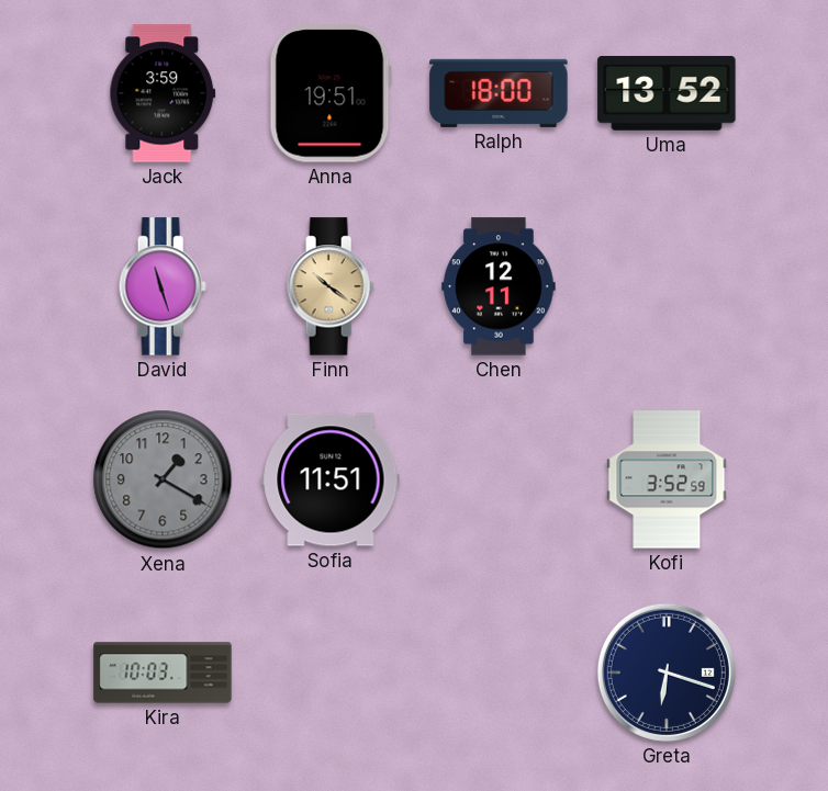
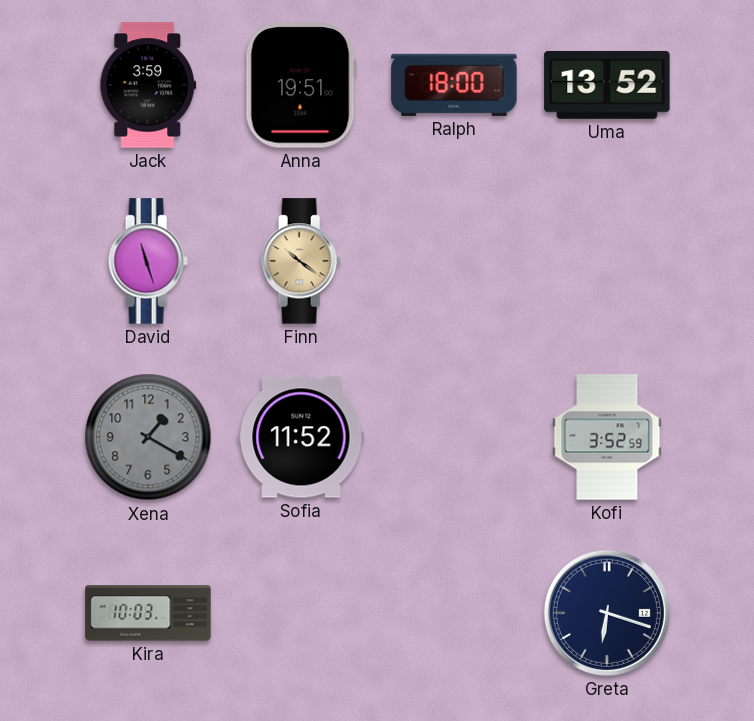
Chen: 12:11 -> none (499, 286)
Sofia: 11:51 -> 11:52 (301, 437)
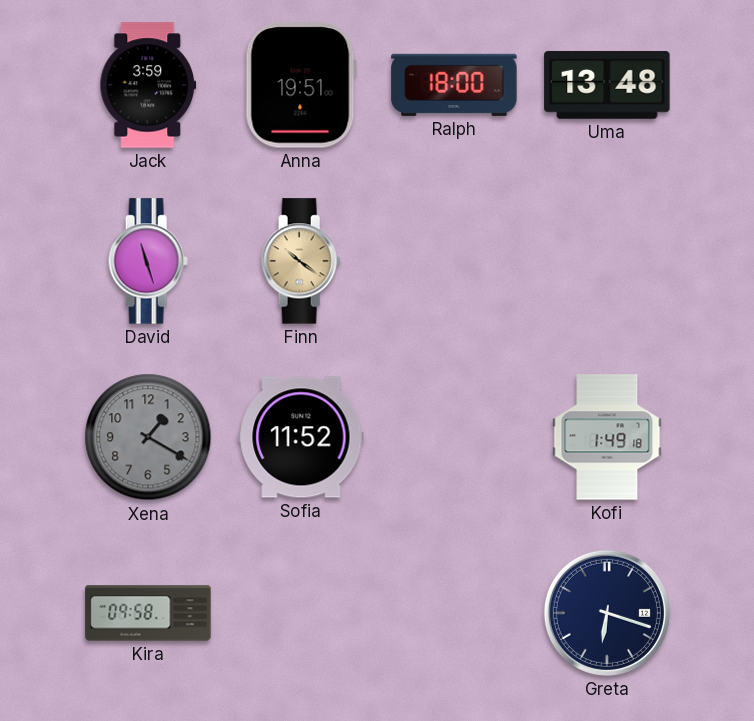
Uma: 13:52 -> 13:48 (607, 85)
Kofi: 3:52 -> 1:49 (607, 437)
Kira: 10:03 -> 09:58 (148, 613)
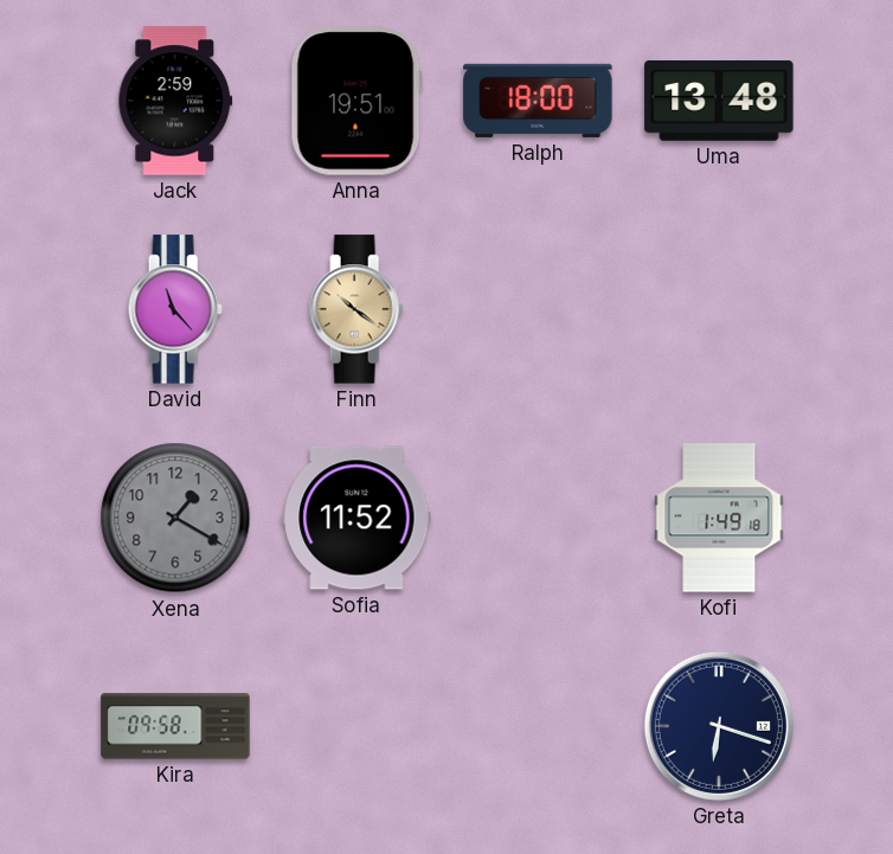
Jack: 3:59 -> 2:59 (175, 101)
David: 11:27 -> 11:23 (175, 309)
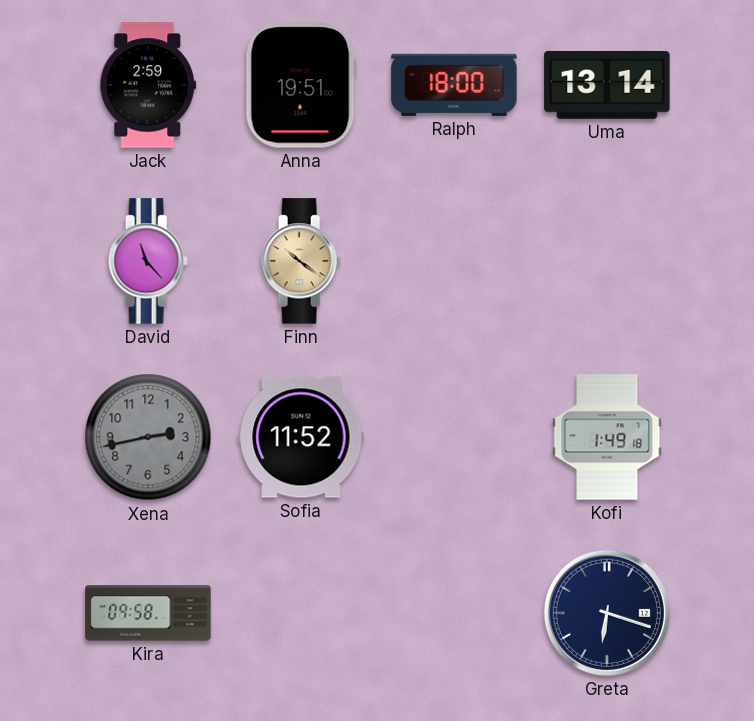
Uma: 13:48 -> 13:14 (607, 85)
Xena: 1:20 -> 2:43 (148, 437)
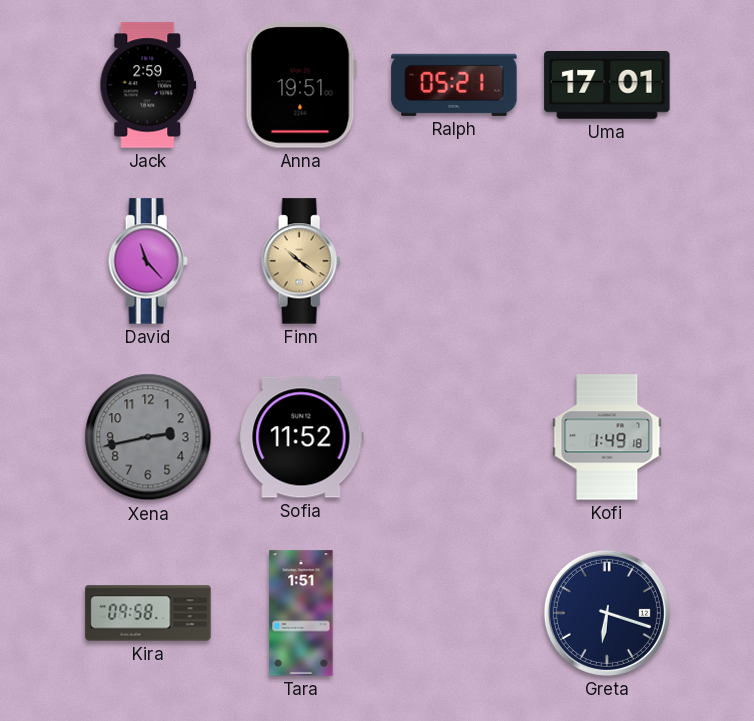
Ralph: 18:00 -> 05:21 (454, 85)
Uma: 13:14 -> 17:01 (607, 85)
Tara: none -> 1:51 (301, 613)
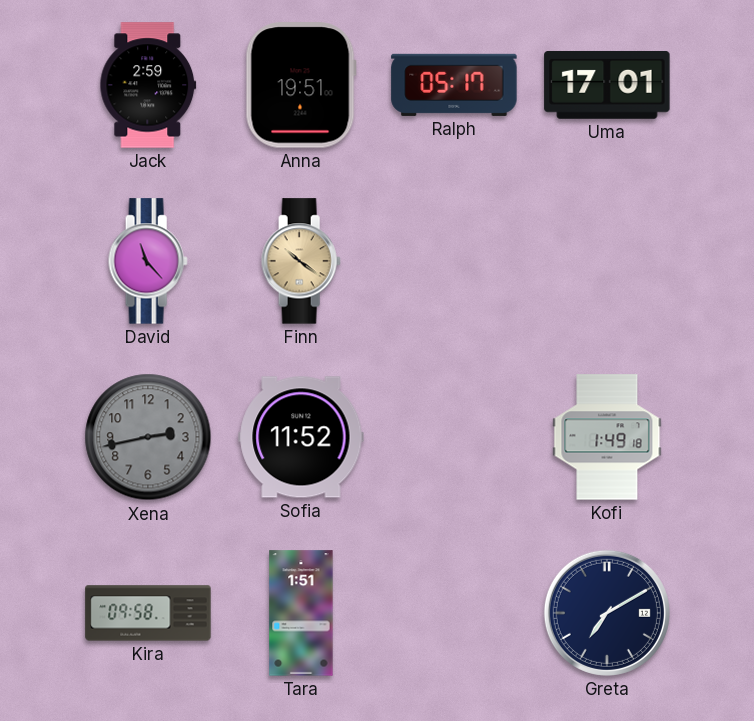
Ralph: 05:21 -> 05:17 (454, 85)
Greta: 6:18 -> 7:10 (607, 613)
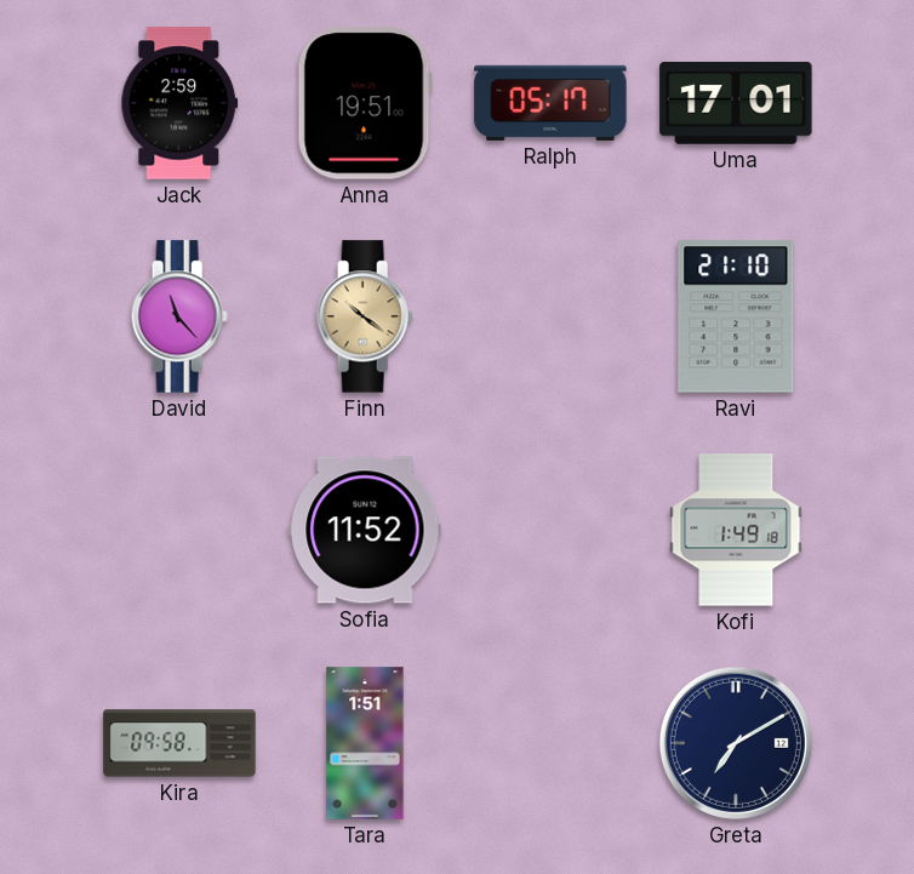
Ravi: none -> 21:10 (736, 316)
Xena: 2:43 -> none (148, 437)
